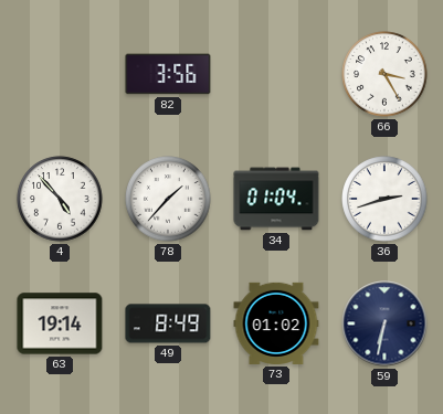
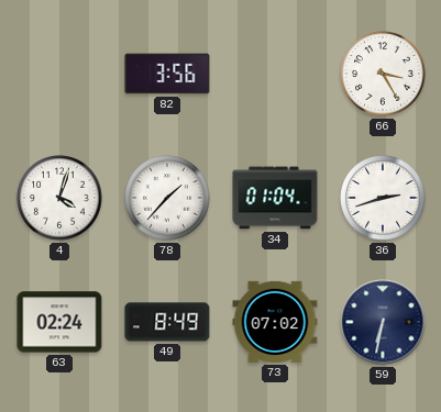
4: 4:53 -> 4:03 (59, 198)
63: 19:14 -> 02:24 (59, 322)
73: 01:02 -> 07:02 (275, 322)
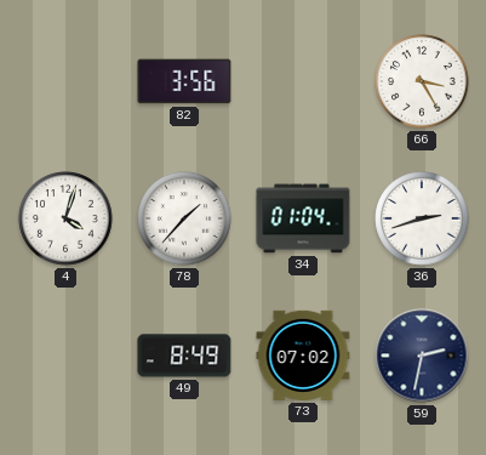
63: 02:24 -> none (59, 322)
59: 6:32 -> 2:32 (422, 356)
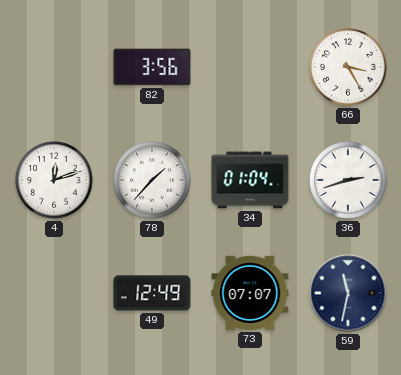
4: 4:03 -> 12:12 (54, 180)
49: 8:49 -> 12:49 (152, 293)
73: 07:02 -> 07:07 (250, 293)
59: 2:32 -> 11:32 (348, 293)
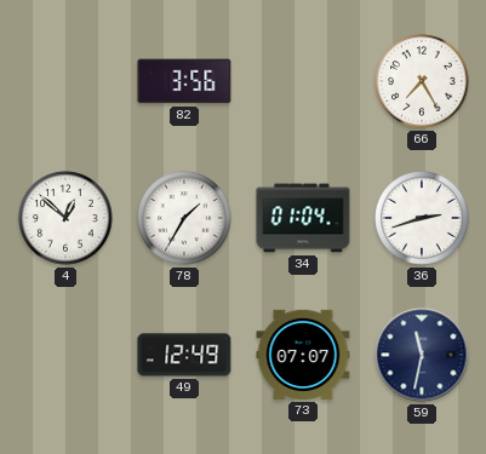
66: 3:25 -> 7:25 (422, 81)
4: 12:12 -> 12:52 (65, 218)
78: 1:37 -> 1:35 (184, 218)
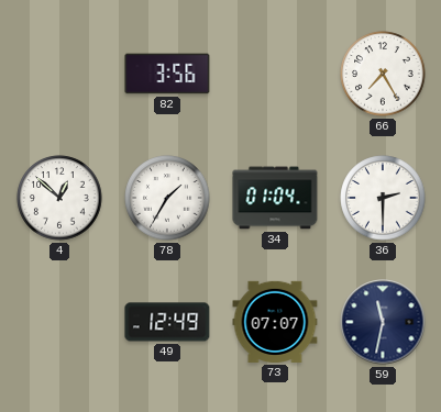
36: 2:42 -> 2:30 (383, 198)
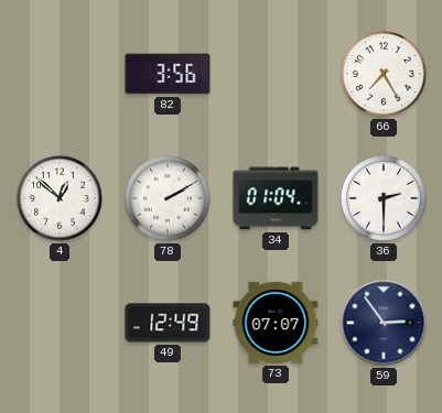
78: 1:35 -> 2:10 (168, 198)
59: 11:32 -> 2:54 (384, 323)
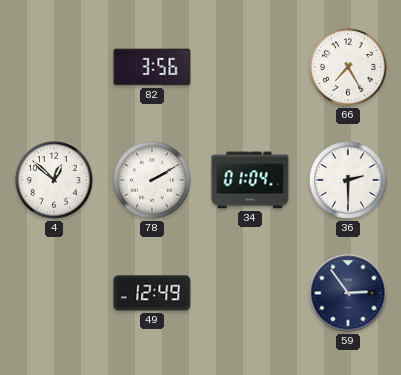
73: 07:07 -> none (276, 323)
